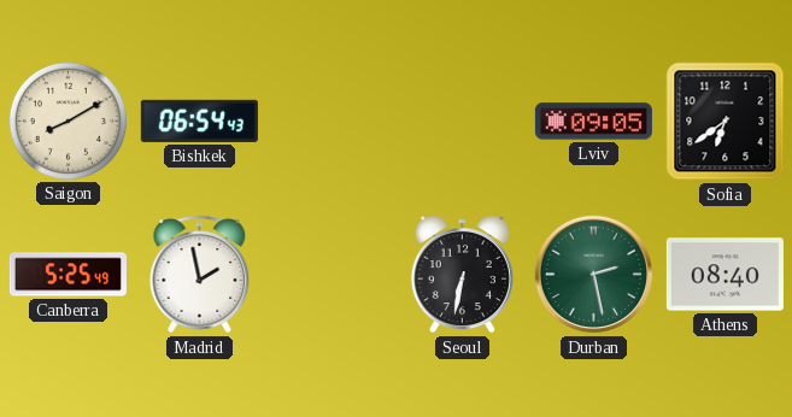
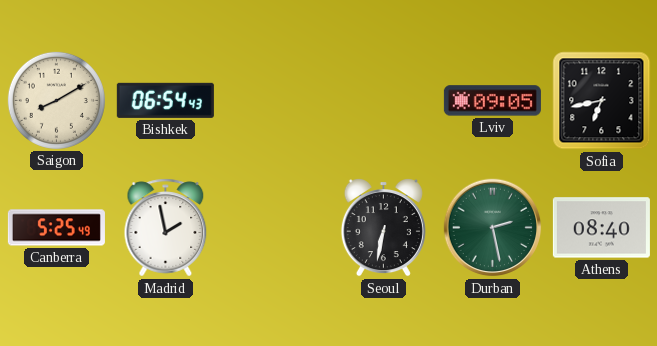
Sofia: 6:39 -> 6:43 (602, 101)
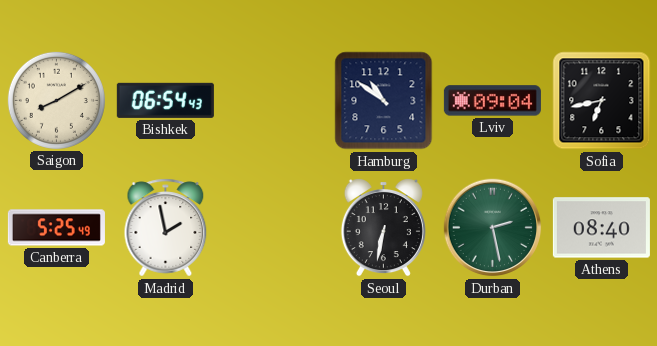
Hamburg: none -> 10:51 (384, 101)
Lviv: 09:05 -> 09:04 (492, 101)
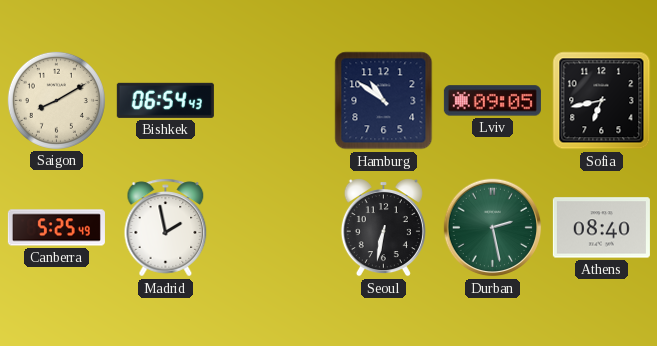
Lviv: 09:04 -> 09:05 (492, 101)
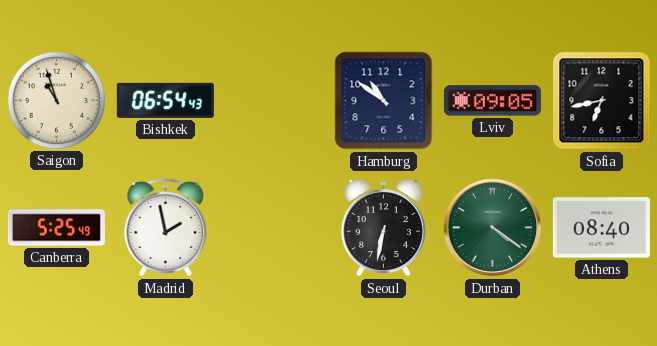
Saigon: 8:10 -> 10:57 (56, 100)
Durban: 2:28 -> 4:21 (493, 228)
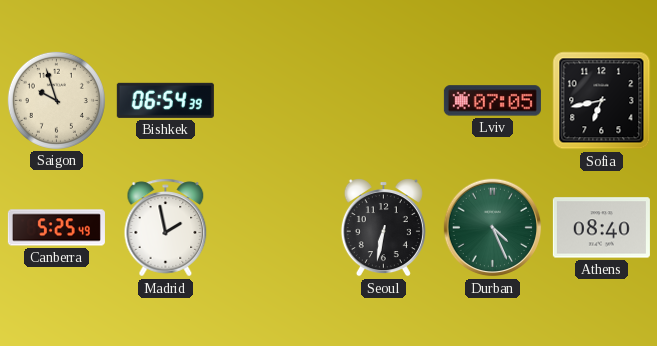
Saigon: 10:57 -> 9:57 (56, 100)
Bishkek: 06:54:43 -> 06:54:39 (165, 100)
Hamburg: 10:51 -> none (384, 101)
Lviv: 09:05 -> 07:05 (492, 101)
Durban: 4:21 -> 4:26 (493, 228)
